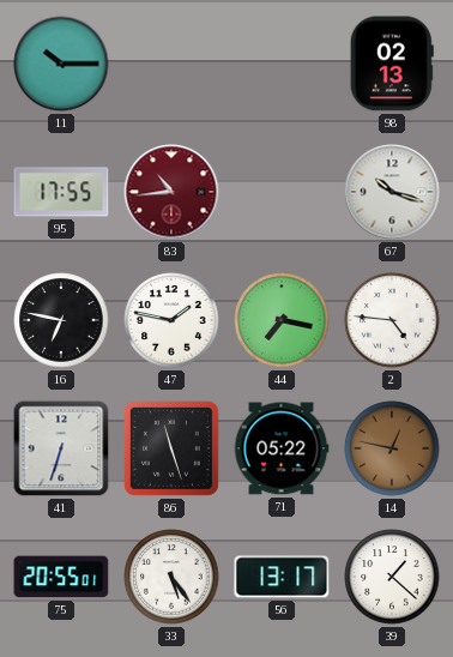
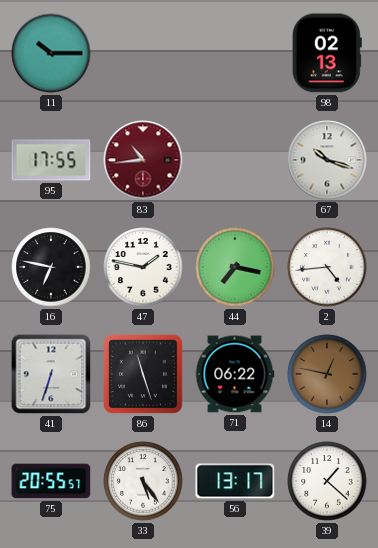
2: 4:46 -> 4:44 (327, 267)
71: 05:22 -> 06:22 (235, 374)
75: 20:55:01 -> 20:55:57 (51, 481)
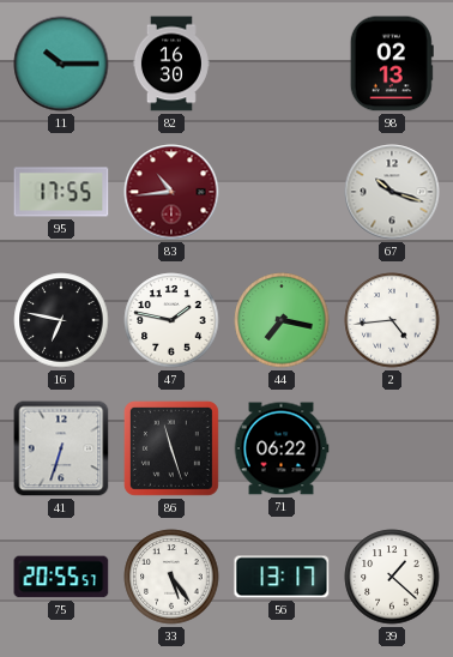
82: none -> 16:30 (171, 64)
14: 12:47 -> none (327, 374)
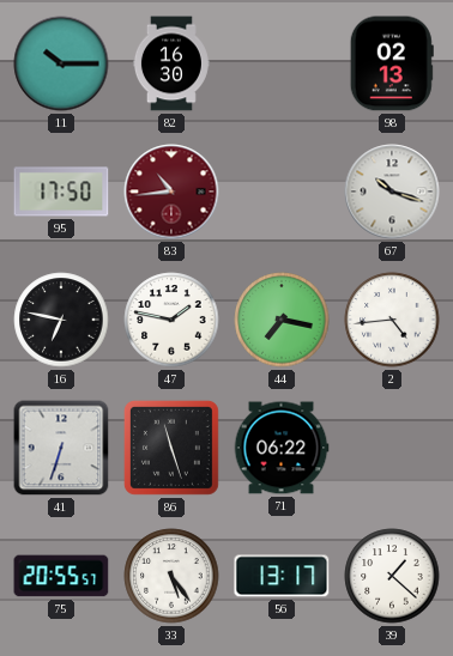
95: 17:55 -> 17:50 (61, 192)
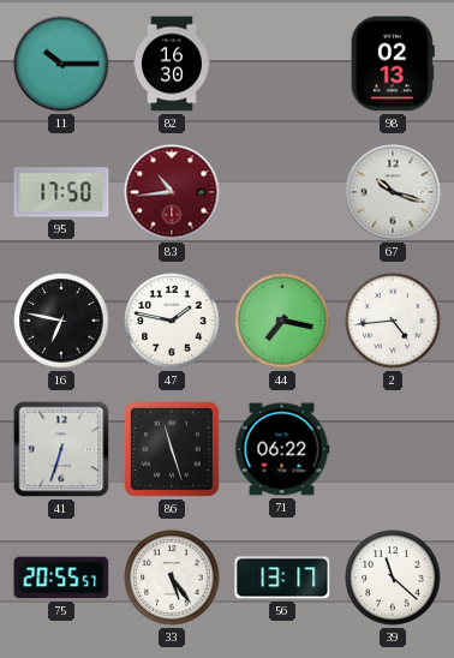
39: 1:22 -> 11:22 (393, 578)
